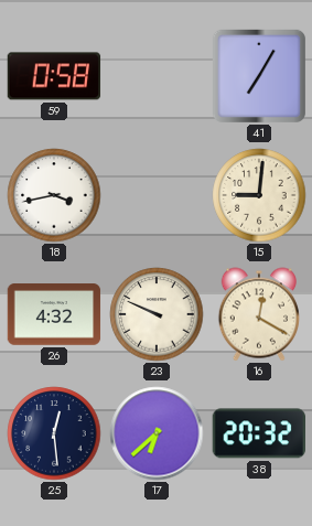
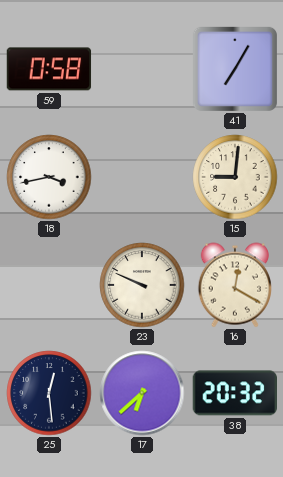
26: 4:32 -> none (54, 314)
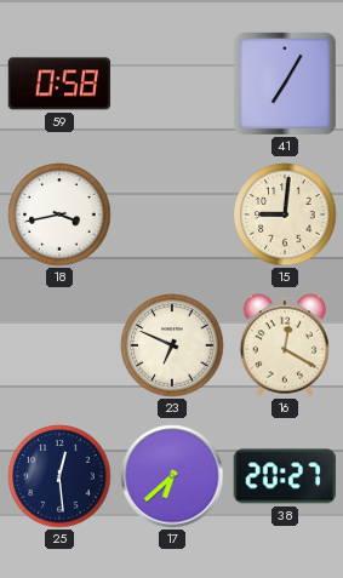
23: 9:49 -> 6:49 (172, 345)
38: 20:32 -> 20:27 (284, 476)
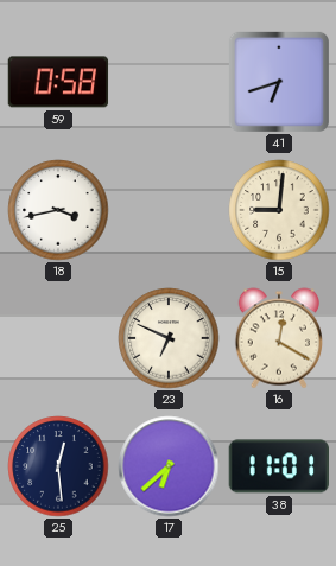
41: 7:05 -> 6:42 (279, 82)
38: 20:27 -> 11:01 (278, 466)
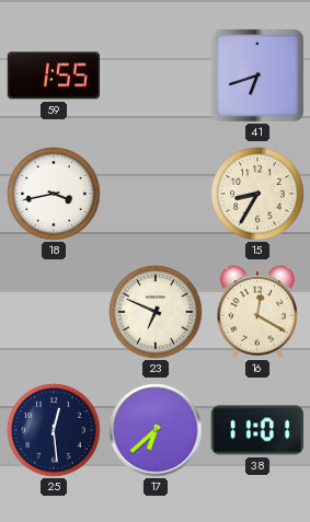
59: 0:58 -> 1:55 (54, 76)
15: 9:01 -> 8:35 (257, 194)
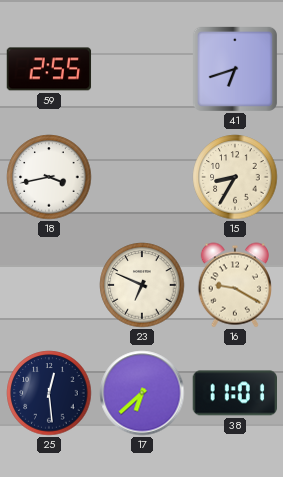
59: 1:55 -> 2:55 (49, 69)
16: 12:20 -> 9:20 (234, 285)
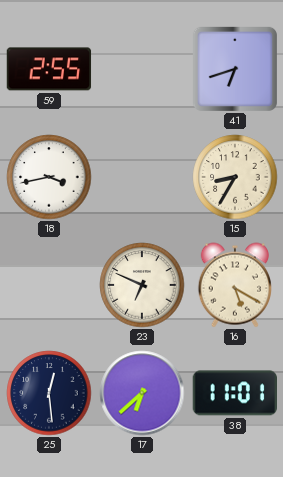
16: 9:20 -> 5:20 (234, 285)
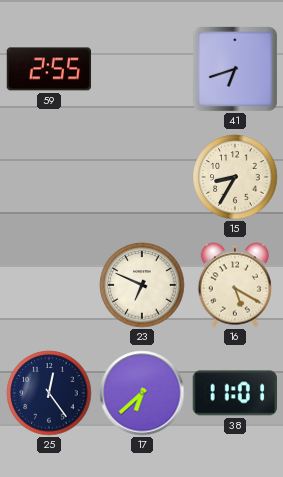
18: 3:43 -> none (49, 177)
25: 12:29 -> 12:24 (49, 393)
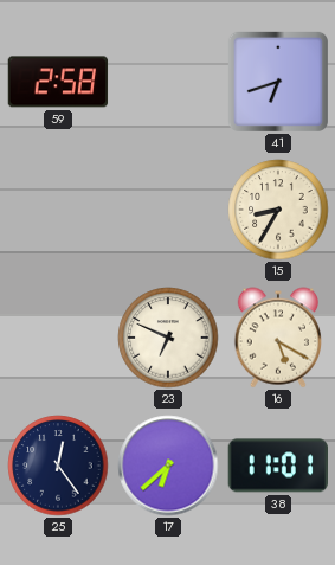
59: 2:55 -> 2:58 (58, 82)
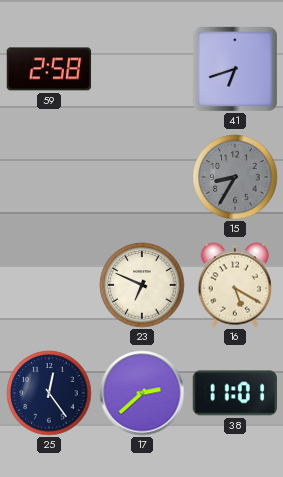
15 dial: cream -> grey (235, 177)
17: 6:38 -> 2:38 (142, 393)
